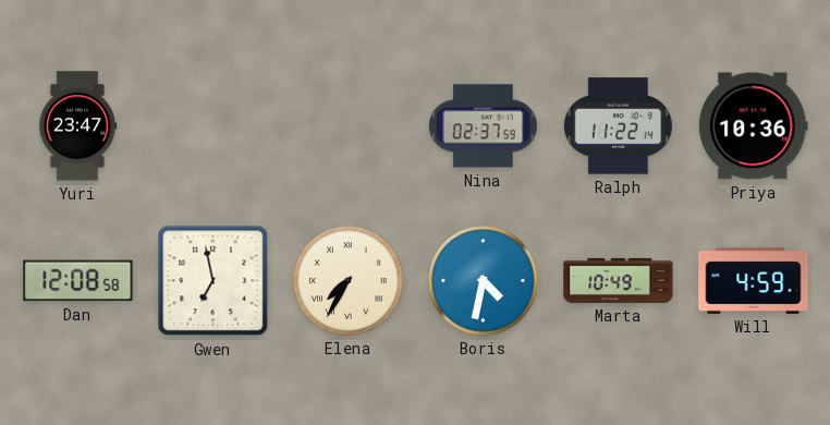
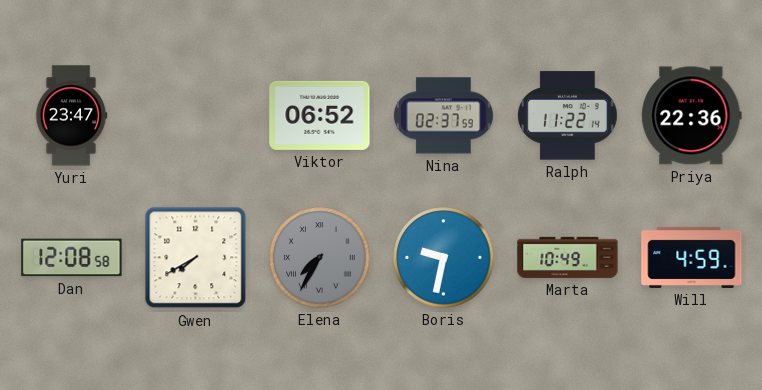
Viktor: none -> 06:52 (320, 115)
Priya: 10:36 -> 22:36 (692, 116)
Gwen: 6:58 -> 7:40 (196, 258)
Elena dial: cream -> grey (320, 258)
Boris: 4:32 -> 9:32 (444, 258)
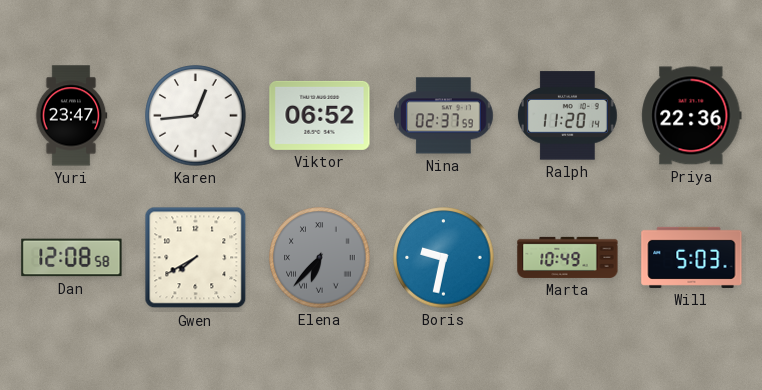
Karen: none -> 12:44 (196, 116)
Ralph: 11:22 -> 11:20 (567, 116)
Elena: 7:35 -> 6:37 (320, 258)
Will: 4:59 -> 5:03 (692, 257)
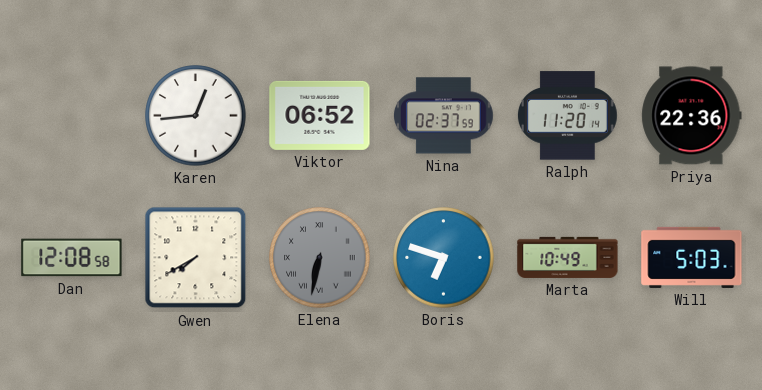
Yuri: 23:47 -> none (71, 116)
Elena: 6:37 -> 6:32 (320, 258)
Boris: 9:32 -> 6:48 (444, 258)
